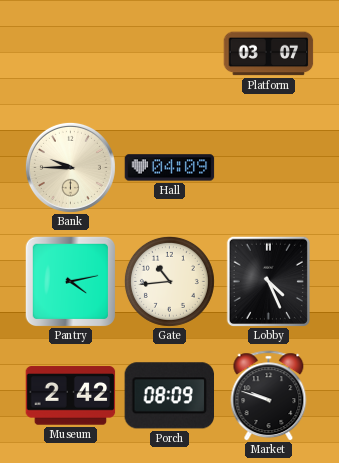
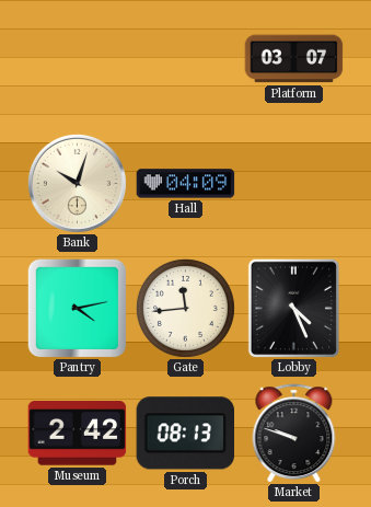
Bank: 9:45 -> 10:03 (77, 183)
Gate: 10:44 -> 11:44 (185, 308)
Porch: 08:09 -> 08:13 (186, 434)
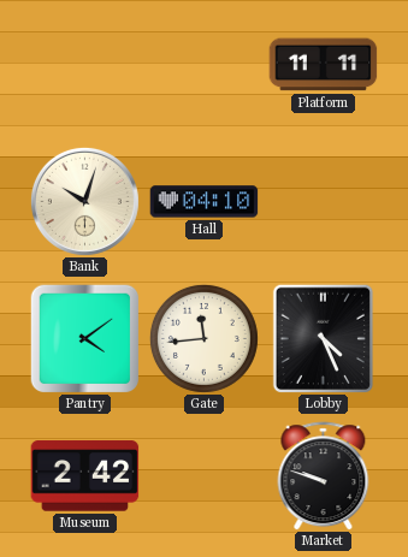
Platform: 03:07 -> 11:11 (324, 65)
Hall: 04:09 -> 04:10 (205, 202)
Pantry: 4:13 -> 4:09 (84, 338)
Porch: 08:13 -> none (186, 434)
